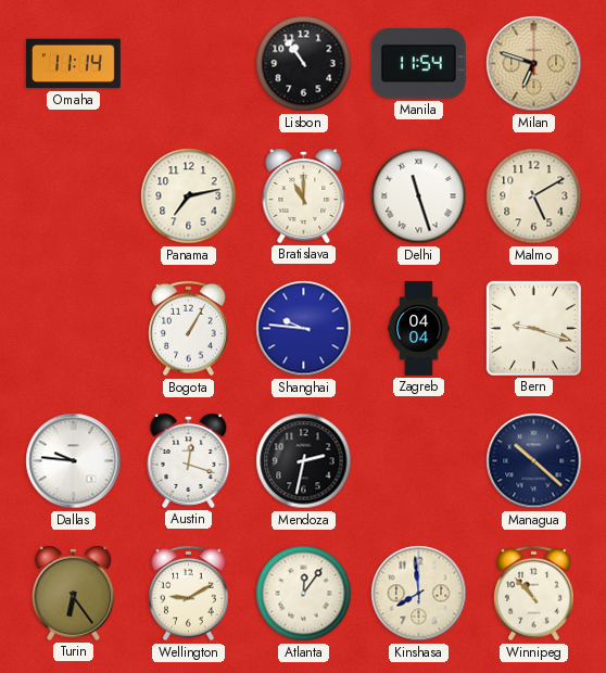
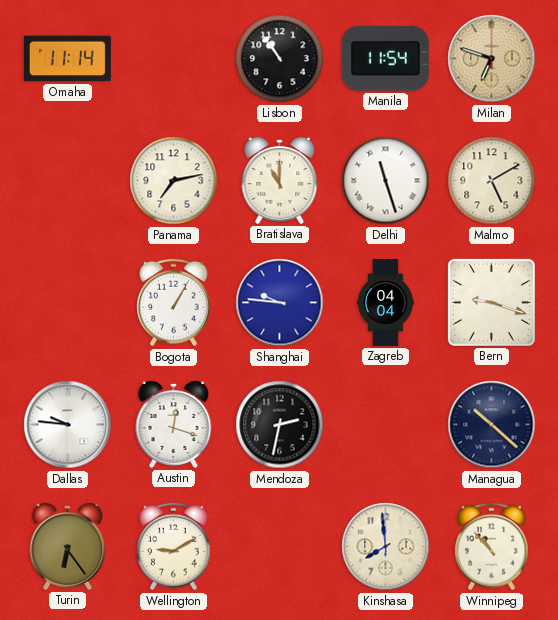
Atlanta: 12:06 -> none (304, 594)
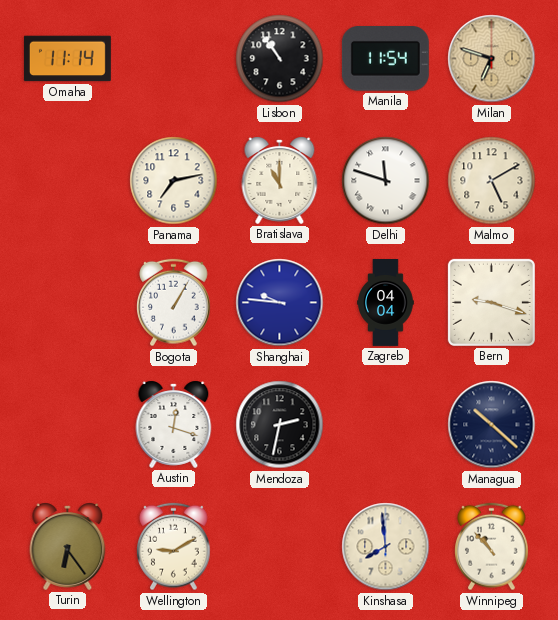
Delhi: 11:27 -> 11:48 (386, 181)
Dallas: 9:46 -> none (68, 425)
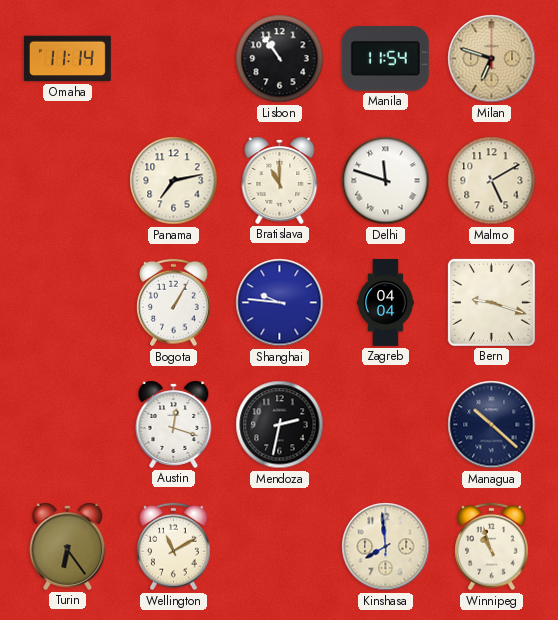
Wellington: 9:10 -> 11:10 (174, 547)
Winnipeg: 10:53 -> 10:57 (492, 547)
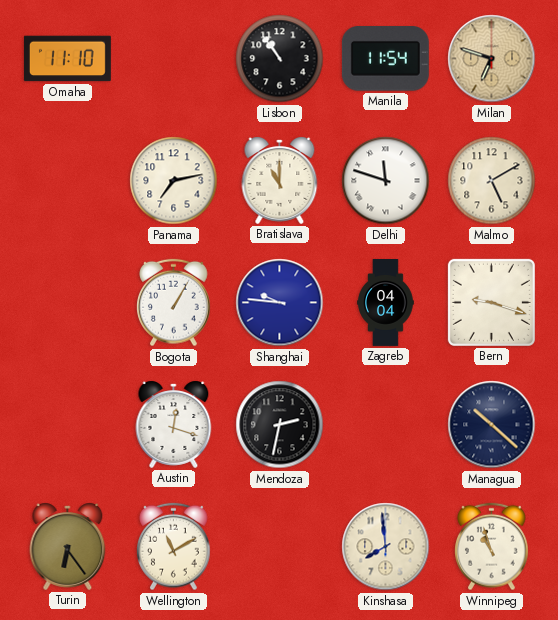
Omaha: 11:14 -> 11:10 (67, 59)
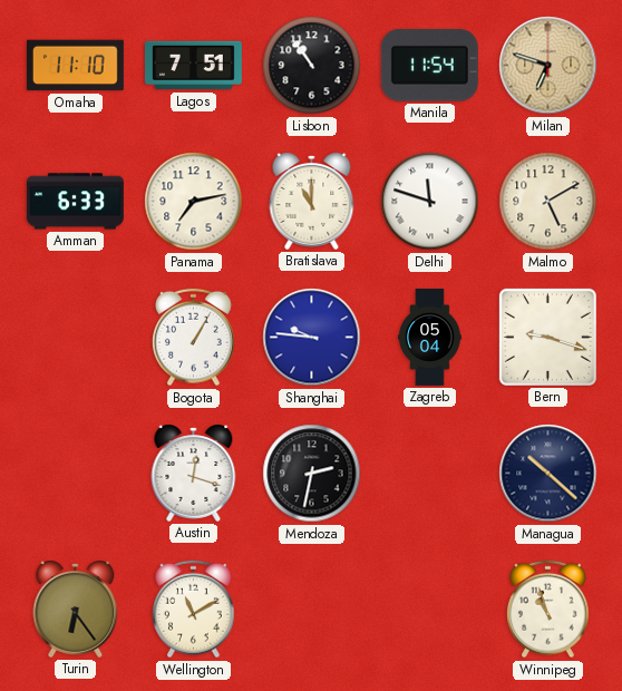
Lagos: none -> 7:51 (193, 66)
Amman: none -> 6:33 (75, 202)
Zagreb: 04:04 -> 05:04 (430, 338)
Kinshasa: 7:59 -> none (386, 547)
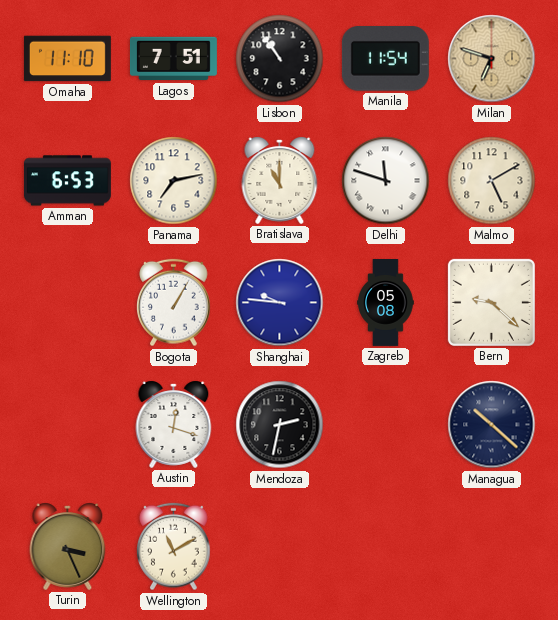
Amman: 6:33 -> 6:53 (67, 181)
Zagreb: 05:04 -> 05:08 (386, 303)
Bern: 9:18 -> 9:22 (491, 302)
Turin: 6:24 -> 3:26 (68, 546)
Winnipeg: 10:57 -> none (548, 610)
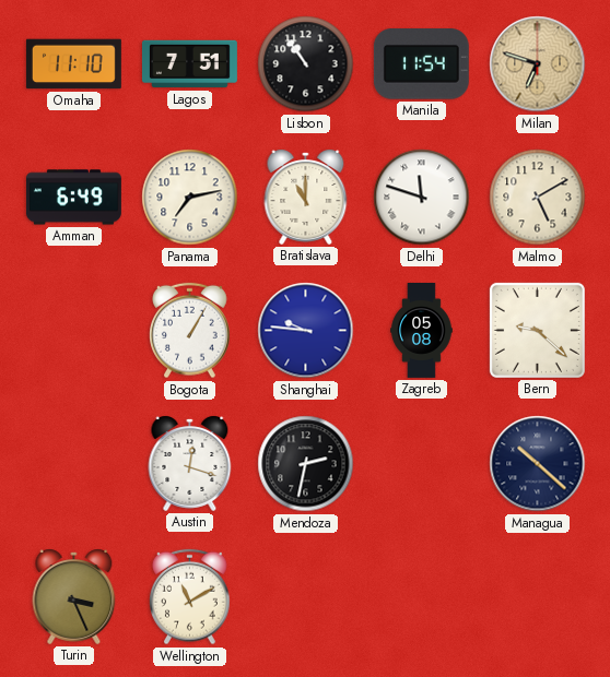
Amman: 6:53 -> 6:49 (73, 198)
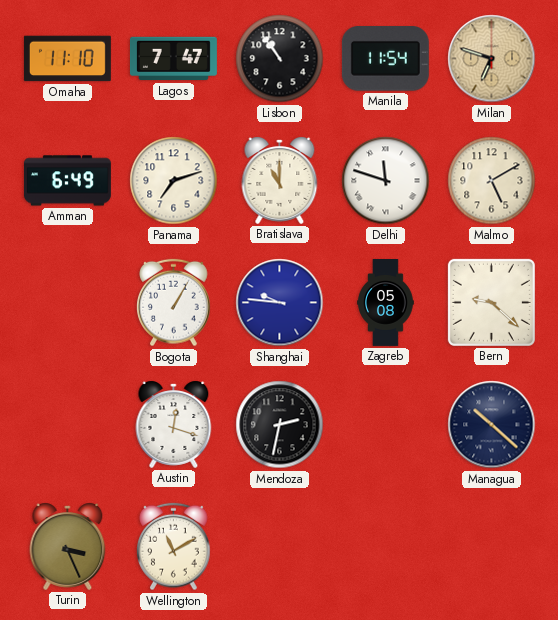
Lagos: 7:51 -> 7:47 (173, 59)
Panama: 7:13 -> 7:12 (174, 181)
